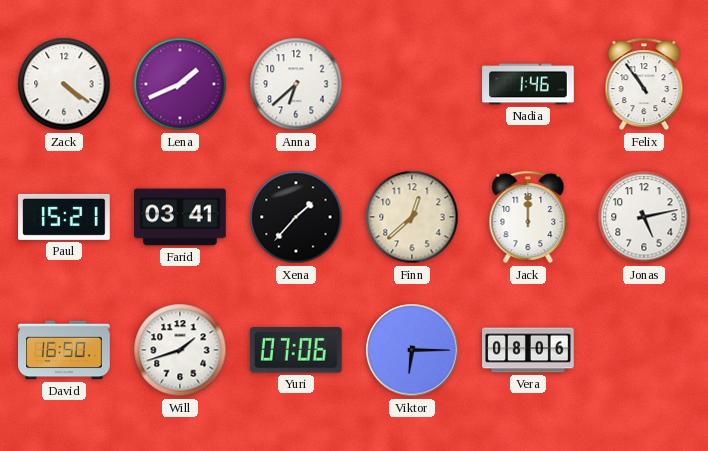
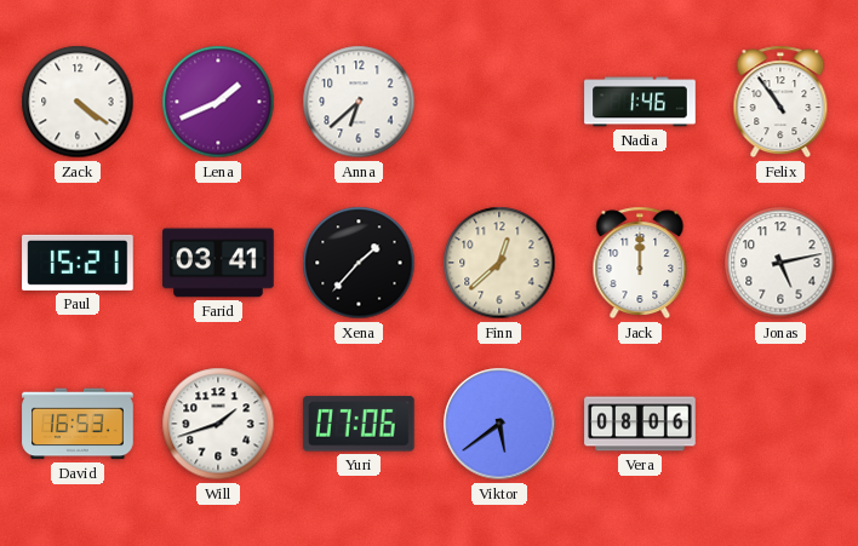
David: 16:50 -> 16:53 (78, 424)
Viktor: 6:15 -> 5:39 (499, 424)
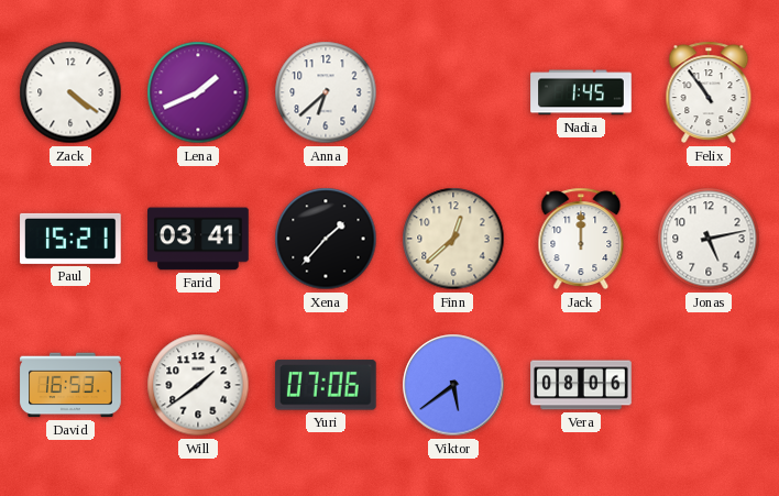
Nadia: 1:46 -> 1:45 (581, 92)
Will: 1:42 -> 1:39 (198, 385)
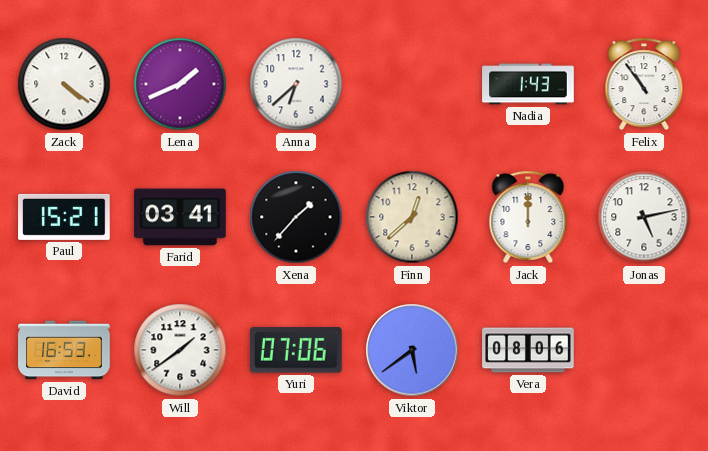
Nadia: 1:45 -> 1:43 (528, 84)
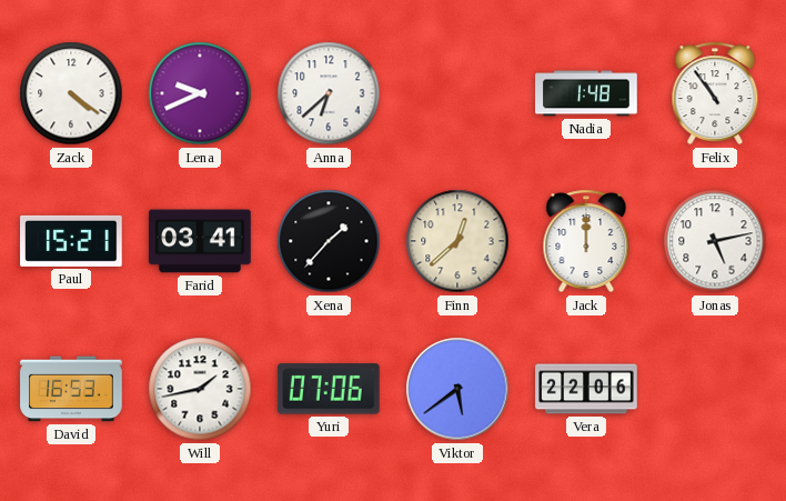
Lena: 1:41 -> 9:41 (200, 93)
Nadia: 1:43 -> 1:48 (586, 93)
Will: 1:39 -> 1:43 (200, 389)
Vera: 08:06 -> 22:06 (586, 389)
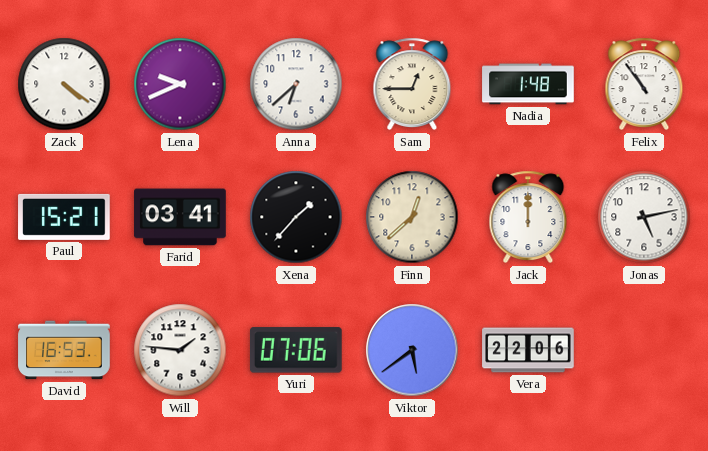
Sam: none -> 12:45 (412, 84)
Will: 1:43 -> 1:46 (180, 350)
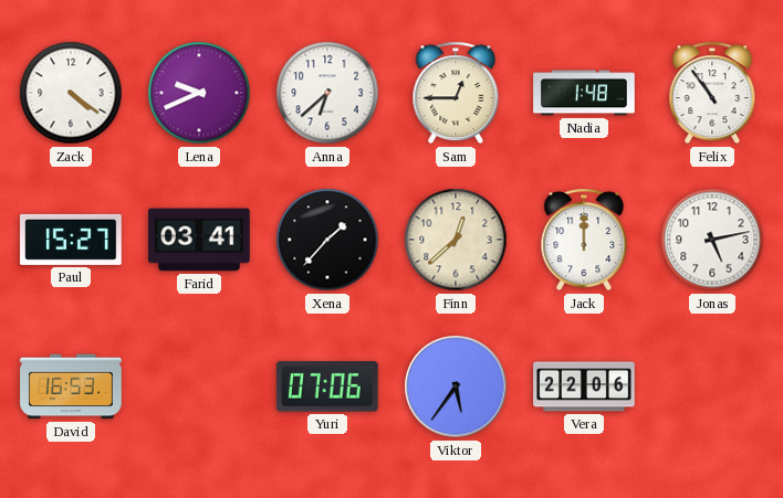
Paul: 15:21 -> 15:27 (71, 240)
Will: 1:46 -> none (180, 350)
Viktor: 5:39 -> 5:36 (456, 386)
